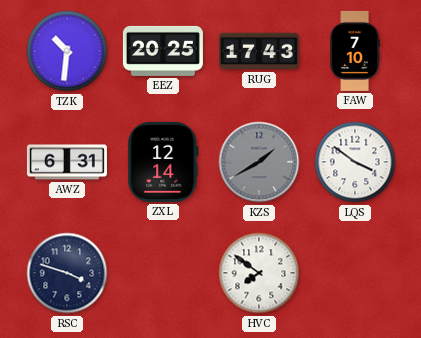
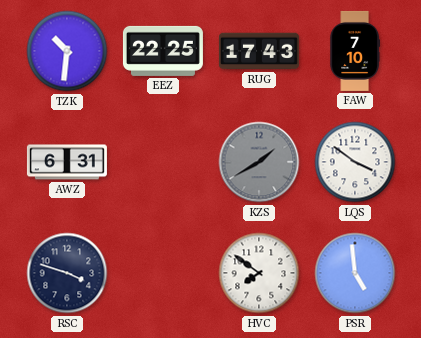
EEZ: 20:25 -> 22:25 (163, 51)
ZXL: 12:14 -> none (163, 162)
PSR: none -> 4:59 (355, 273)
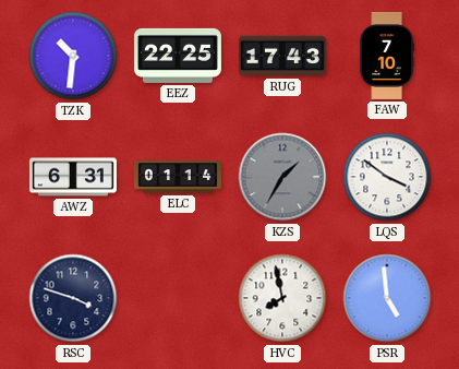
ELC: none -> 01:14 (178, 177)
KZS: 1:40 -> 1:35 (282, 177)
HVC: 7:51 -> 7:58 (282, 298)
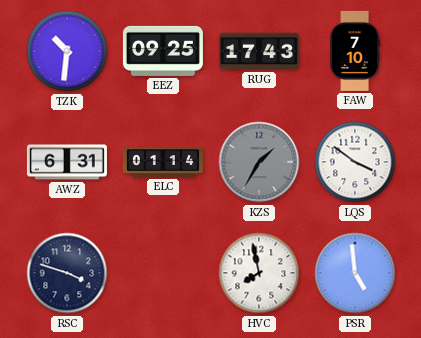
EEZ: 22:25 -> 09:25 (163, 51)
